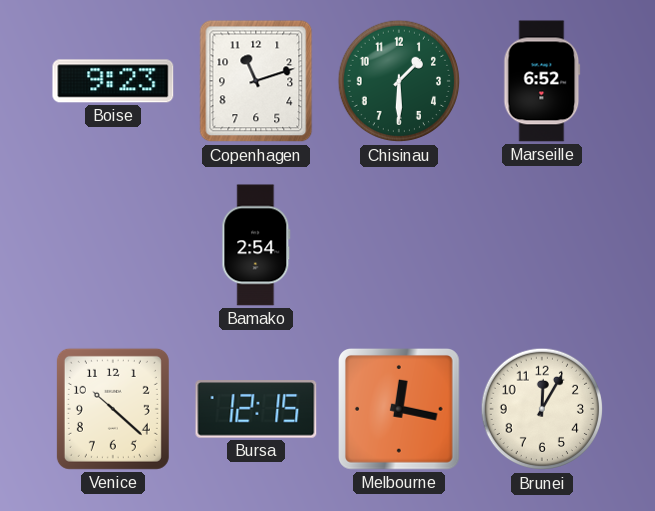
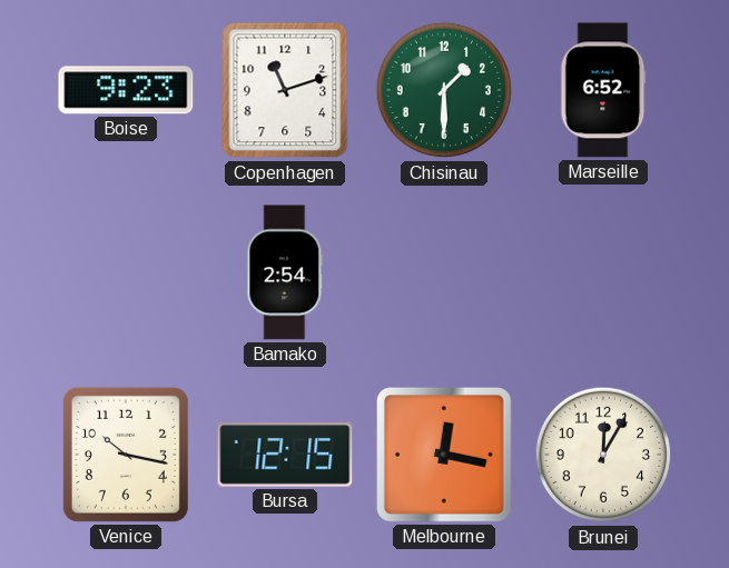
Venice: 10:22 -> 10:17 (126, 455)
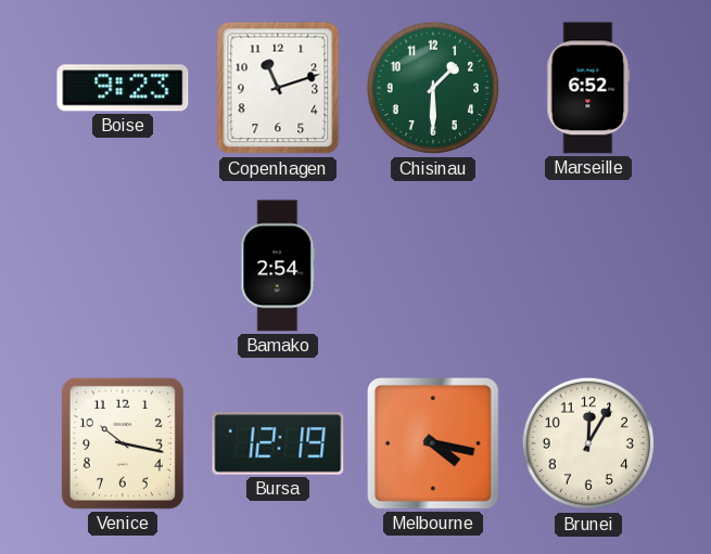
Bursa: 12:15 -> 12:19 (278, 443)
Melbourne: 12:17 -> 4:17 (434, 445)
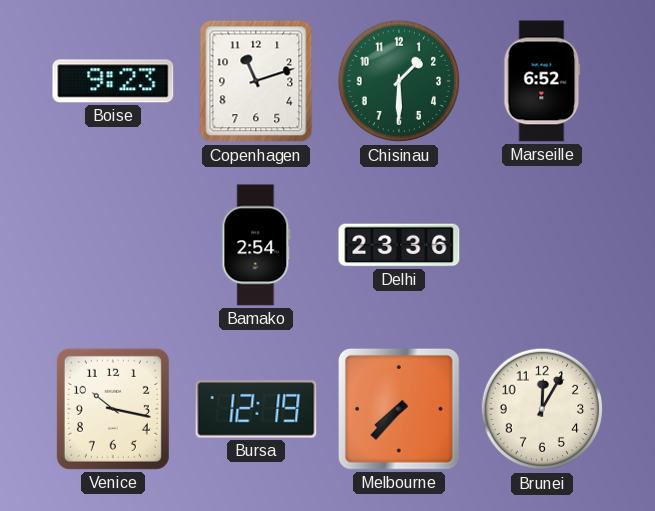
Delhi: none -> 23:36 (399, 245)
Melbourne: 4:17 -> 7:37 (400, 410)
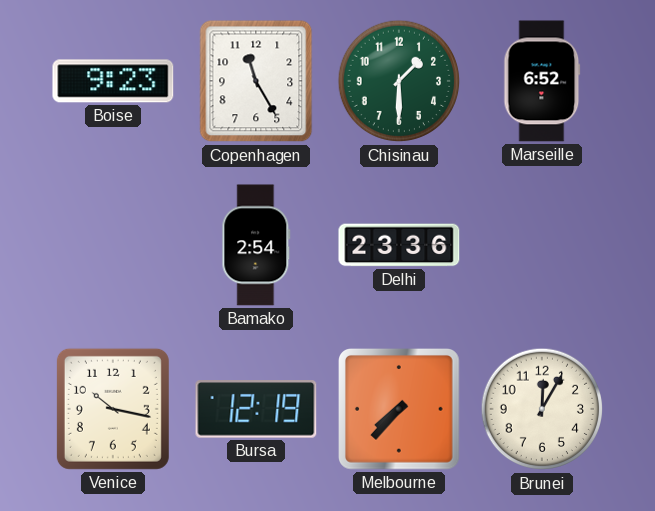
Copenhagen: 11:12 -> 11:25 (256, 81)
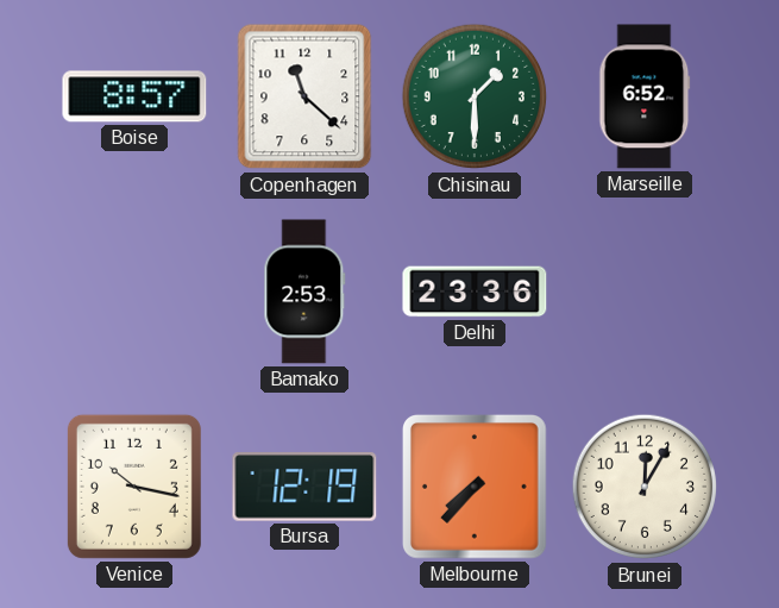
Boise: 9:23 -> 8:57 (134, 96)
Copenhagen: 11:25 -> 11:22 (304, 96)
Bamako: 2:54 -> 2:53 (304, 292)
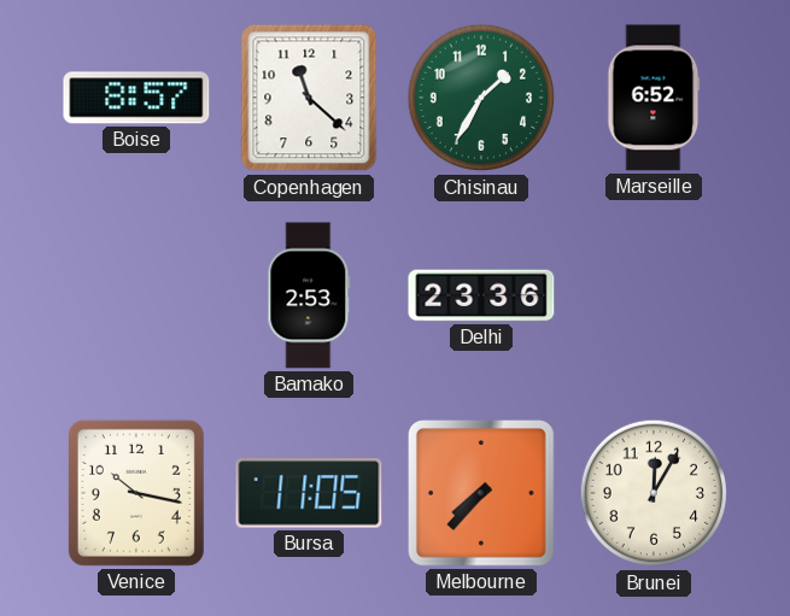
Chisinau: 1:30 -> 1:35 (481, 98)
Bursa: 12:19 -> 11:05 (309, 493)
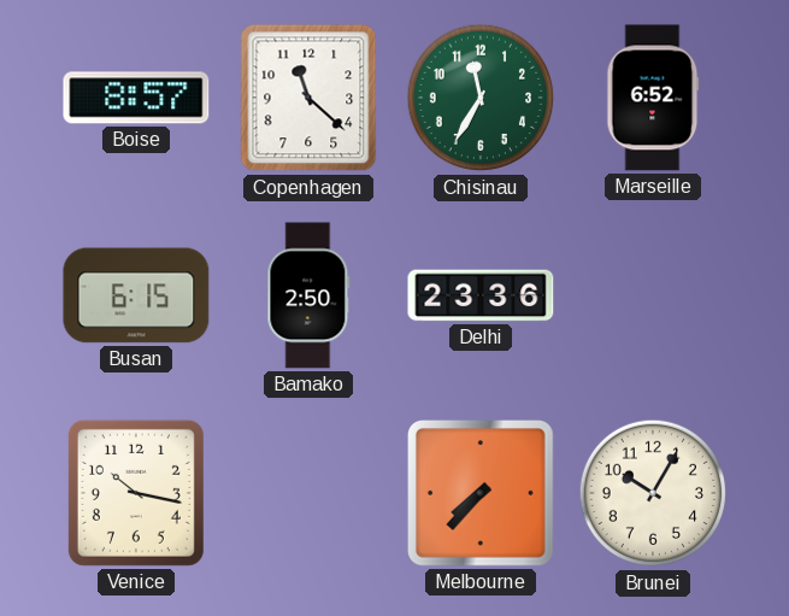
Chisinau: 1:35 -> 11:35 (481, 98)
Busan: none -> 6:15 (136, 295)
Bamako: 2:53 -> 2:50 (308, 295)
Bursa: 11:05 -> none (309, 493)
Brunei: 12:05 -> 10:05 (653, 493)
